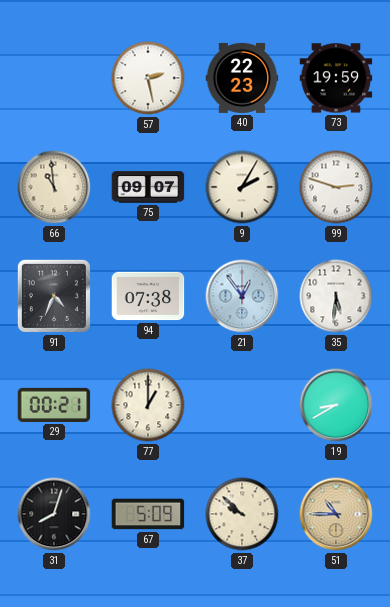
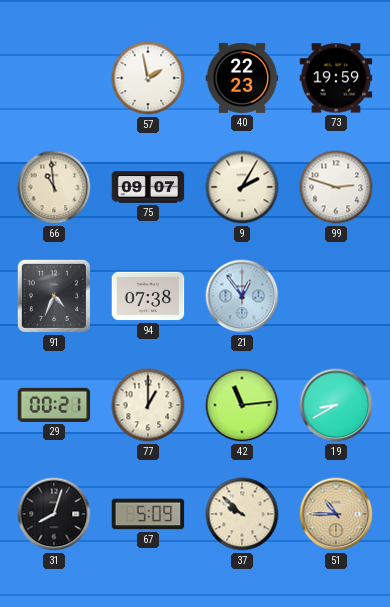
57: 2:28 -> 1:58 (148, 78)
35: 5:31 -> none (336, 296)
42: none -> 11:14 (242, 405)
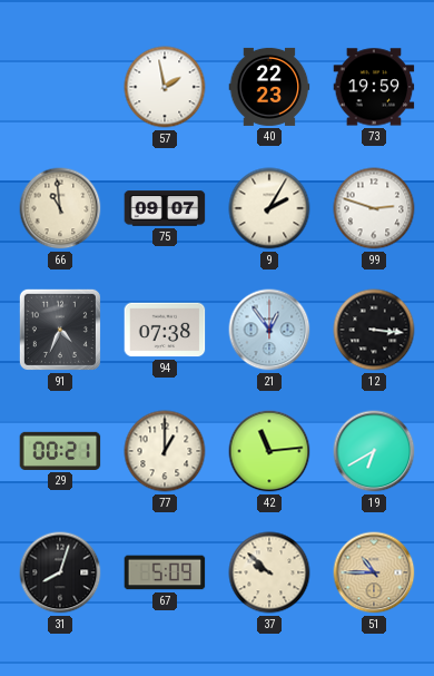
12: none -> 3:16 (374, 330)
19: 8:40 -> 6:40 (374, 451)
